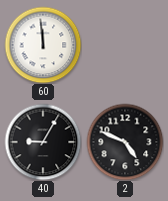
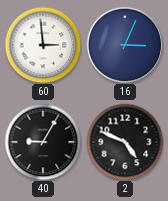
60: 11:59 -> 2:59 (43, 45)
16: none -> 3:04 (125, 45)
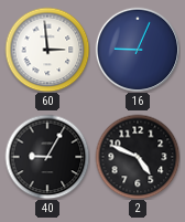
16: 3:04 -> 9:04 (138, 50)
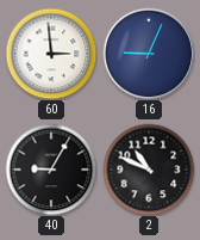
2: 4:49 -> 10:49 (149, 170)
